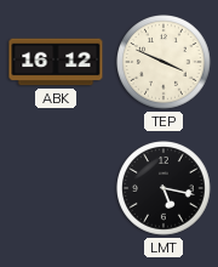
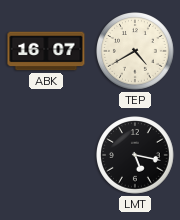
ABK: 16:12 -> 16:07 (46, 51)
TEP: 3:49 -> 4:40 (136, 52)
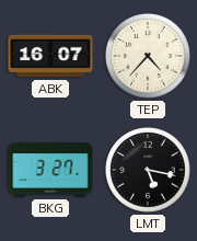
TEP: 4:40 -> 4:37 (149, 57)
BKG: none -> 3:27 (50, 170)
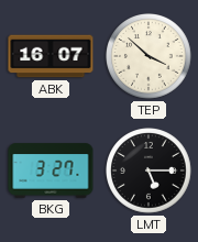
TEP: 4:37 -> 3:52 (150, 57)
LMT: 5:17 -> 5:15 (150, 172)
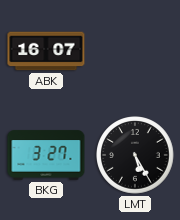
TEP: 3:52 -> none (150, 57)
LMT: 5:15 -> 5:25 (136, 156)
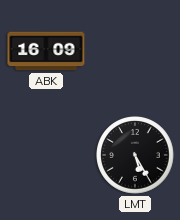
ABK: 16:07 -> 16:09 (46, 51)
BKG: 3:27 -> none (46, 155)
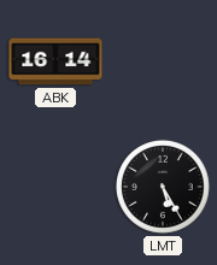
ABK: 16:09 -> 16:14 (55, 61)
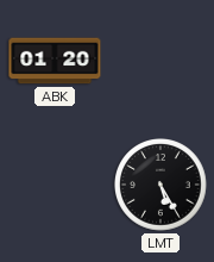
ABK: 16:14 -> 01:20 (55, 61)
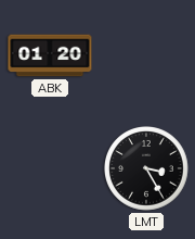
LMT: 5:25 -> 3:25 (147, 169)
